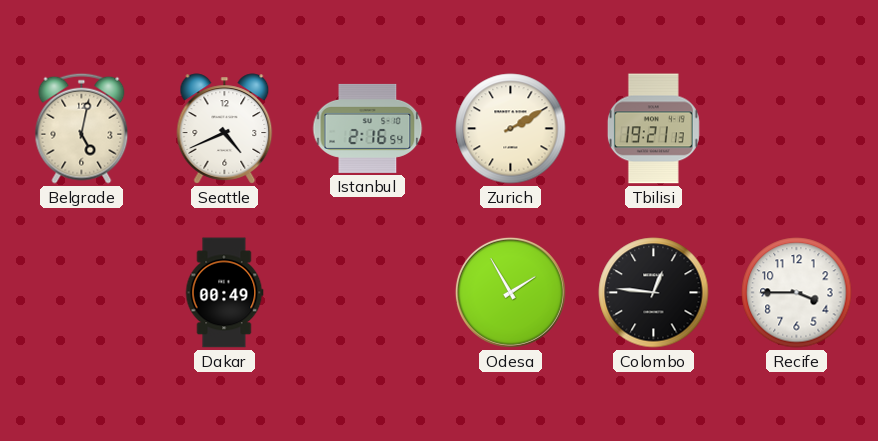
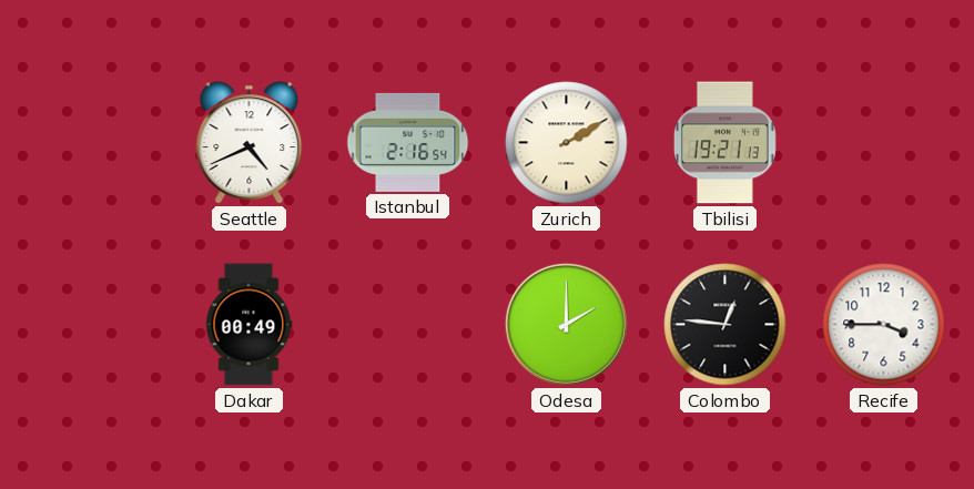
Belgrade: 5:02 -> none (82, 128)
Odesa: 1:55 -> 2:00 (566, 324)
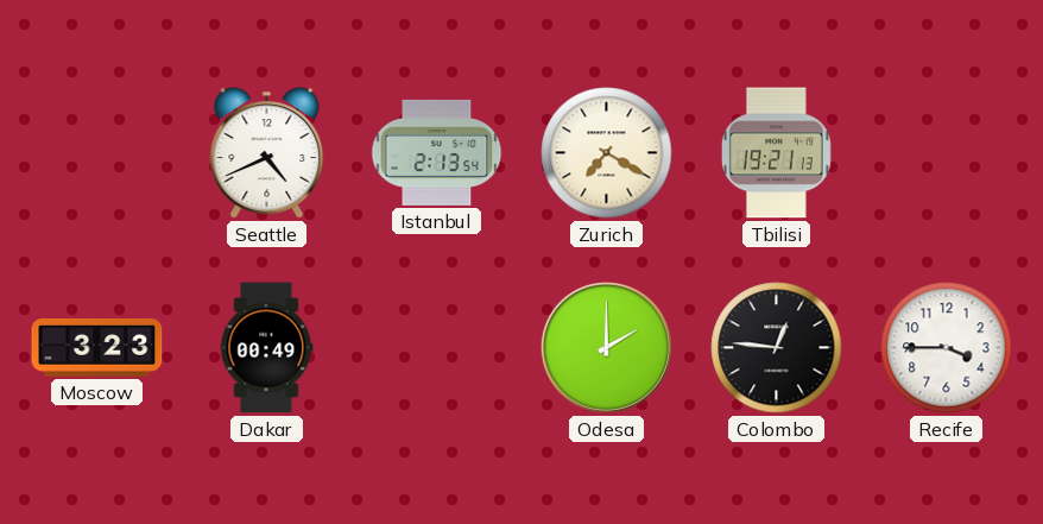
Istanbul: 2:16 -> 2:13 (437, 152)
Zurich: 2:10 -> 7:20 (607, 153)
Moscow: none -> 3:23 (97, 348)
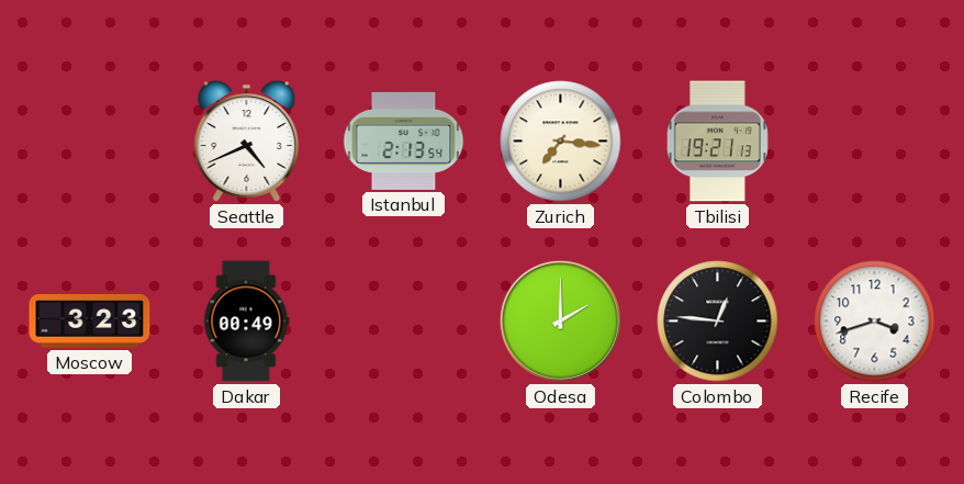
Zurich: 7:20 -> 7:16 (561, 142)
Recife: 3:45 -> 3:42 (875, 322)
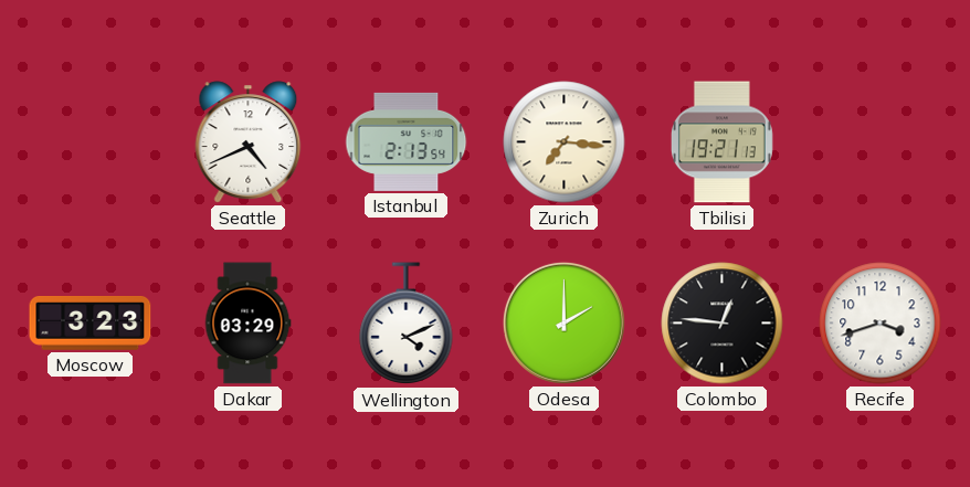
Dakar: 00:49 -> 03:29 (247, 324)
Wellington: none -> 4:11 (407, 324)
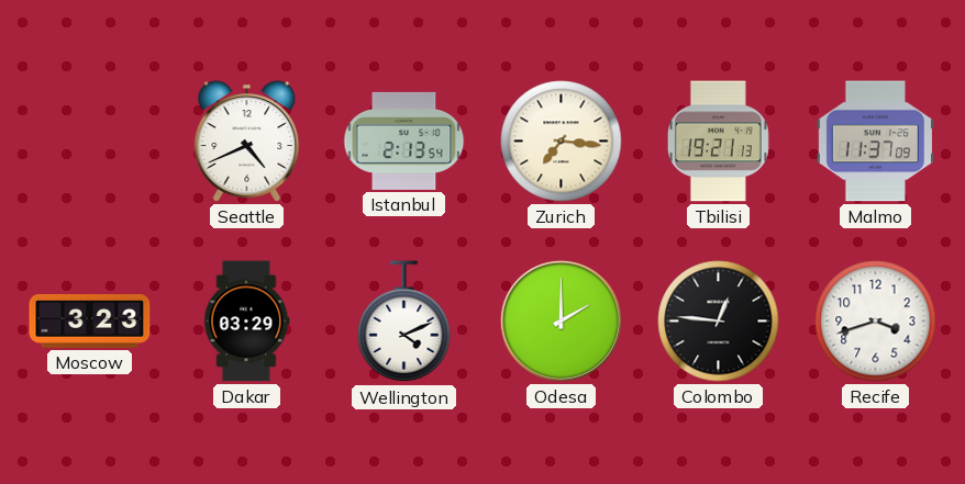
Malmo: none -> 11:37 (875, 142)
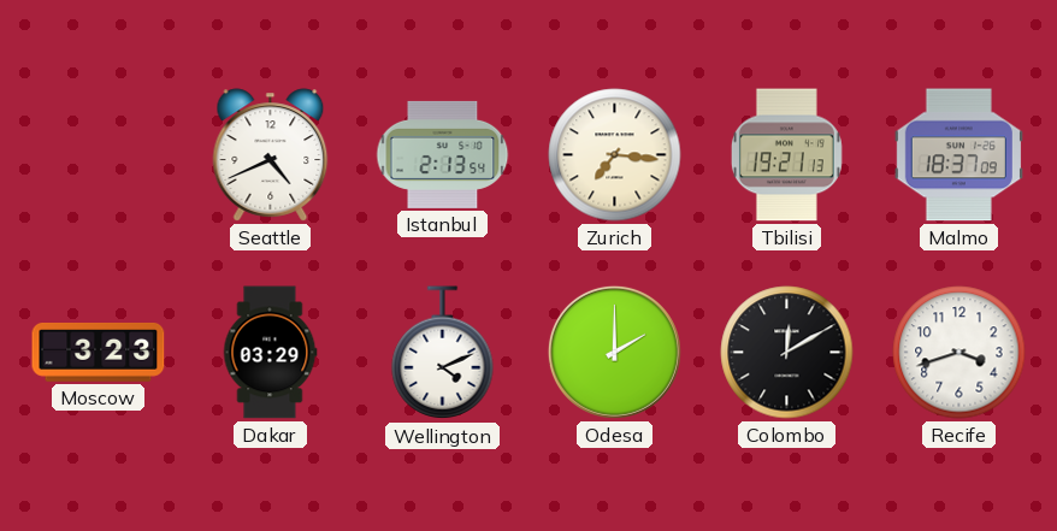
Malmo: 11:37 -> 18:37 (958, 155)
Colombo: 12:46 -> 12:10 (787, 353)
